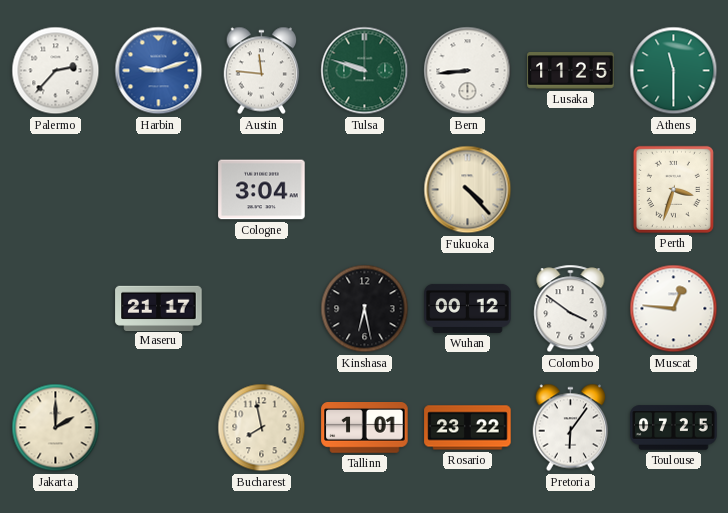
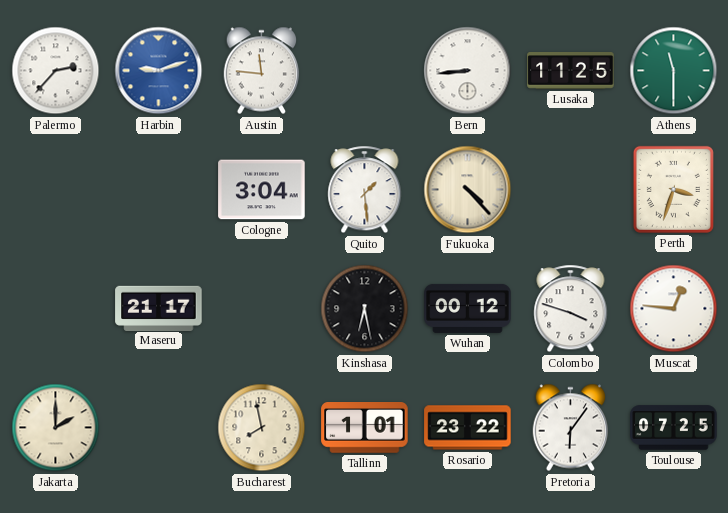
Tulsa: 9:48 -> none (365, 71)
Quito: none -> 1:29 (365, 190)
Colombo: 3:51 -> 3:48 (571, 309)
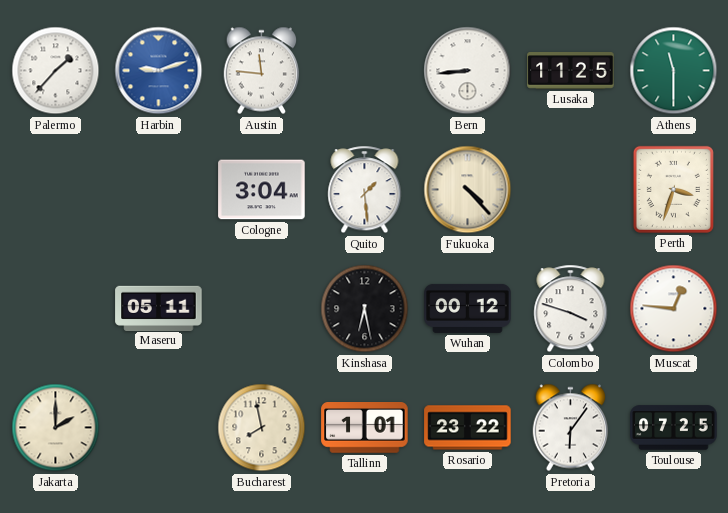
Palermo: 2:37 -> 1:37 (56, 71)
Maseru: 21:17 -> 05:11 (159, 308)
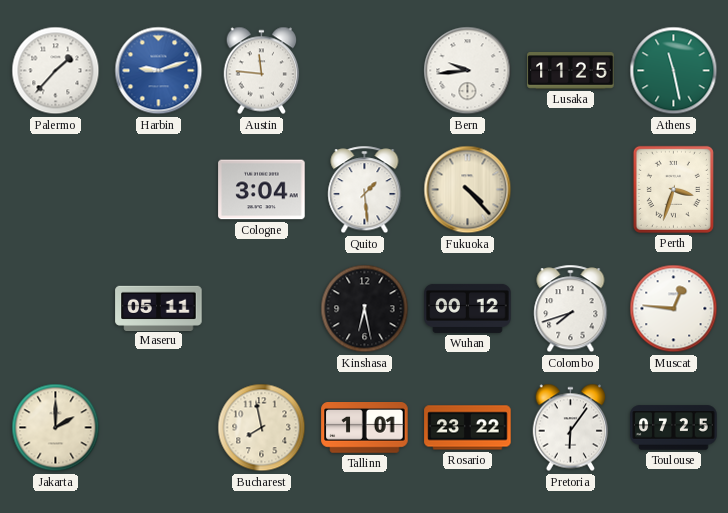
Bern: 8:44 -> 9:44 (468, 71)
Athens: 11:30 -> 11:28 (674, 71)
Colombo: 3:48 -> 7:42 (571, 309)
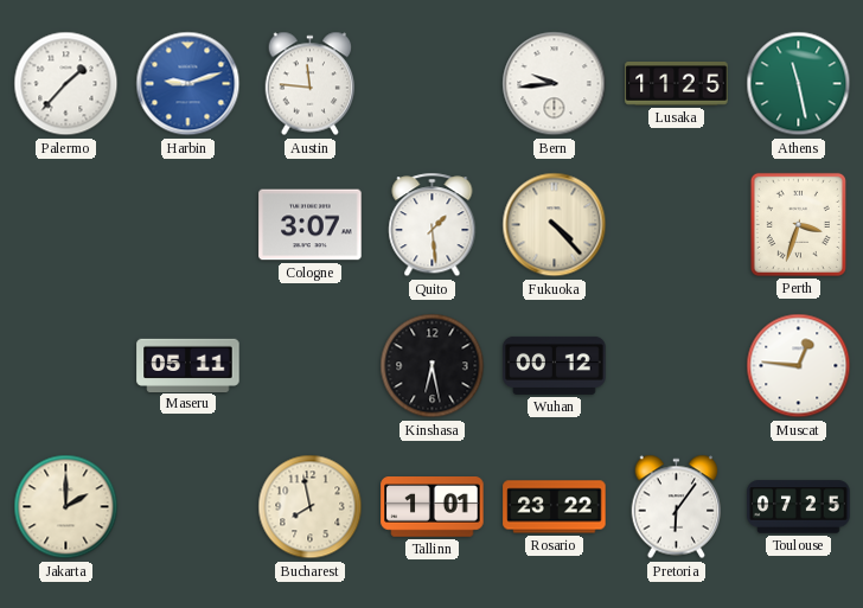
Cologne: 3:04 -> 3:07 (311, 225)
Colombo: 7:42 -> none (571, 309)
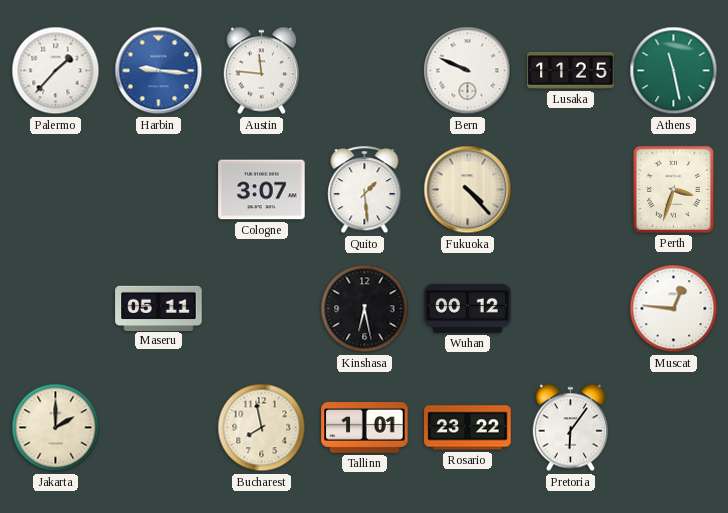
Harbin: 9:12 -> 9:16 (159, 71)
Bern: 9:44 -> 9:49 (468, 71)
Toulouse: 07:25 -> none (799, 507)
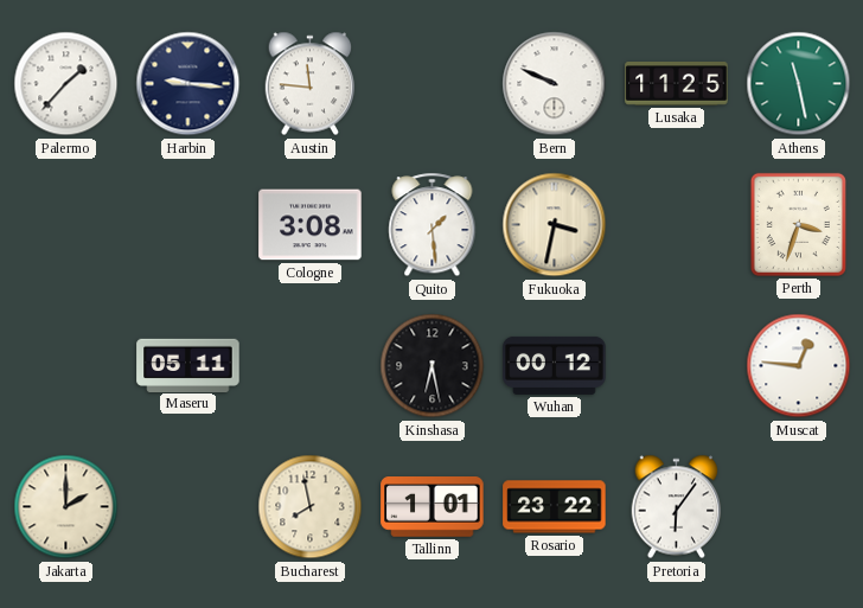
Harbin dial: blue -> navy (188, 84)
Cologne: 3:07 -> 3:08 (311, 225)
Fukuoka: 4:23 -> 3:32 (555, 225)
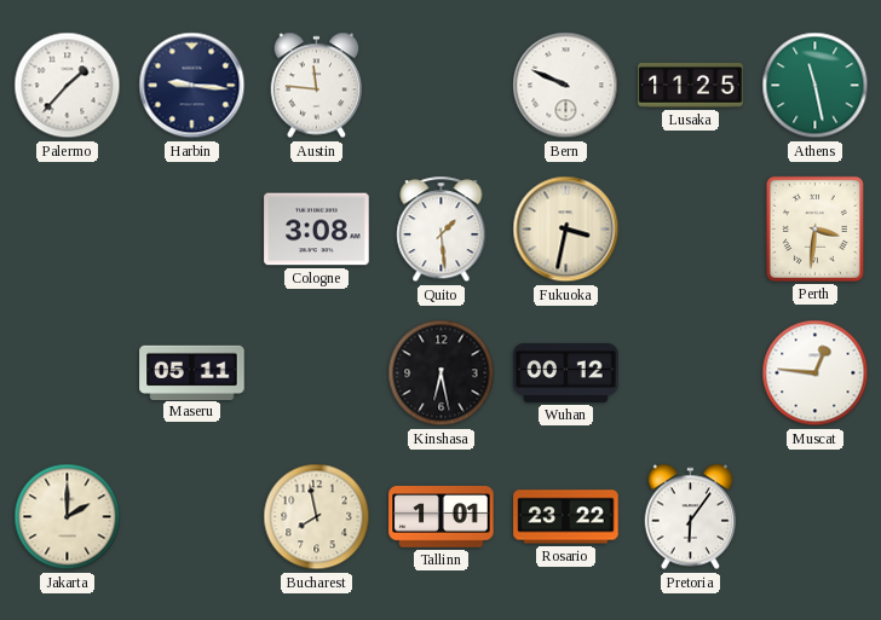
Perth: 3:33 -> 3:31 (814, 228)
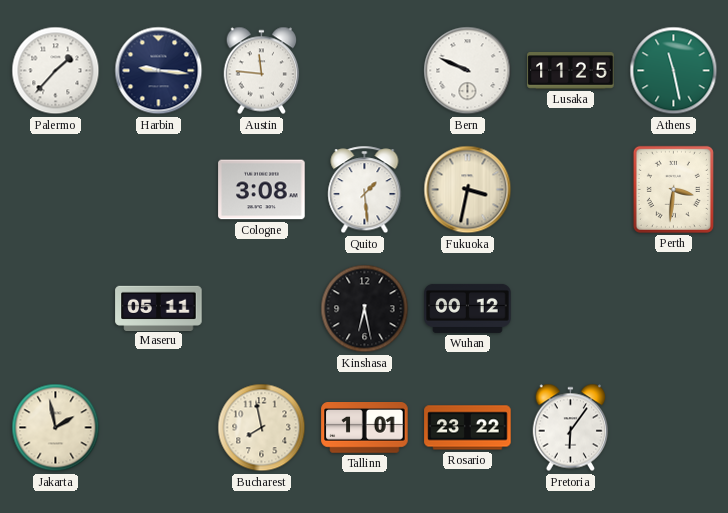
Muscat: 12:46 -> none (816, 373)
Jakarta: 2:00 -> 1:58 (56, 428)
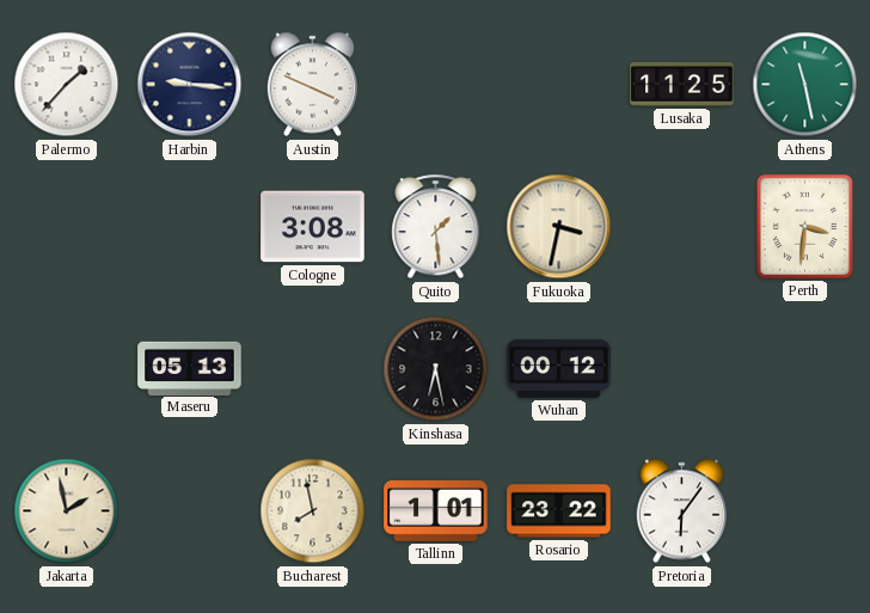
Austin: 11:46 -> 3:49 (313, 85)
Bern: 9:49 -> none (468, 71)
Maseru: 05:11 -> 05:13 (190, 368)
